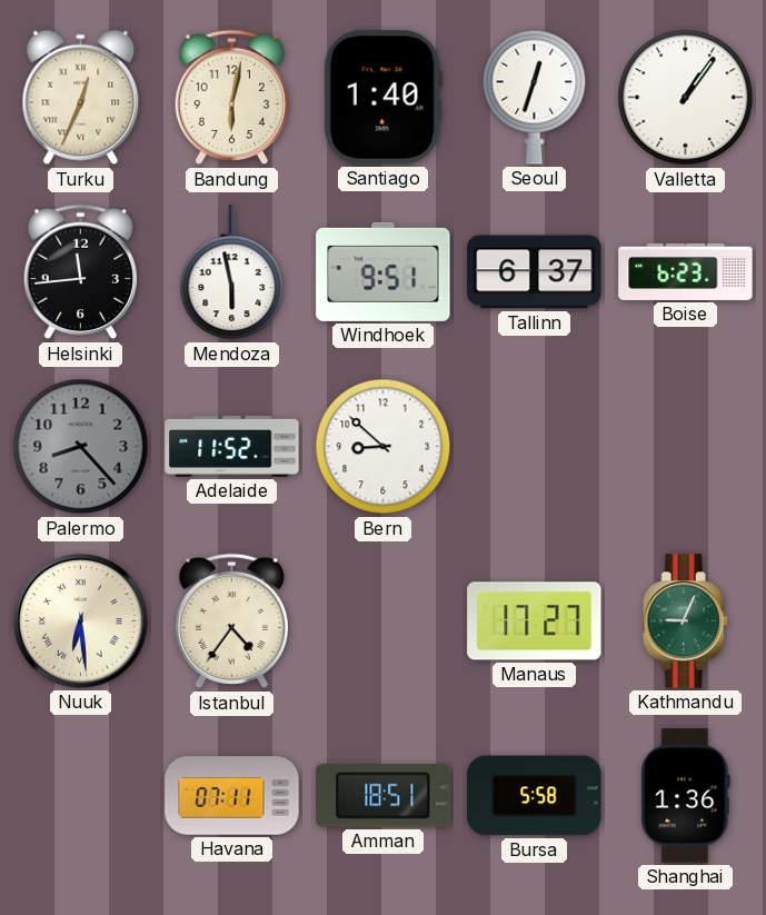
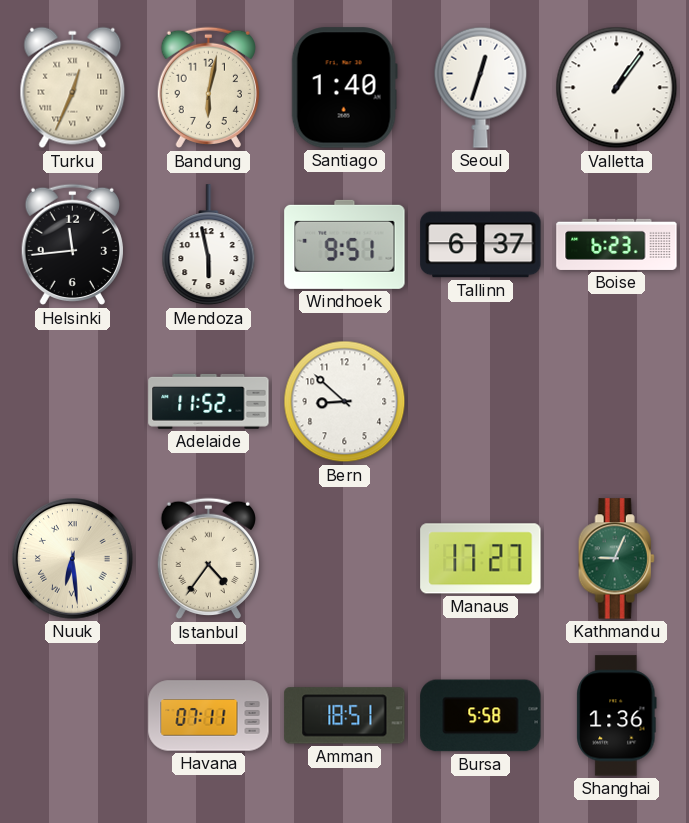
Palermo: 8:23 -> none (81, 447)
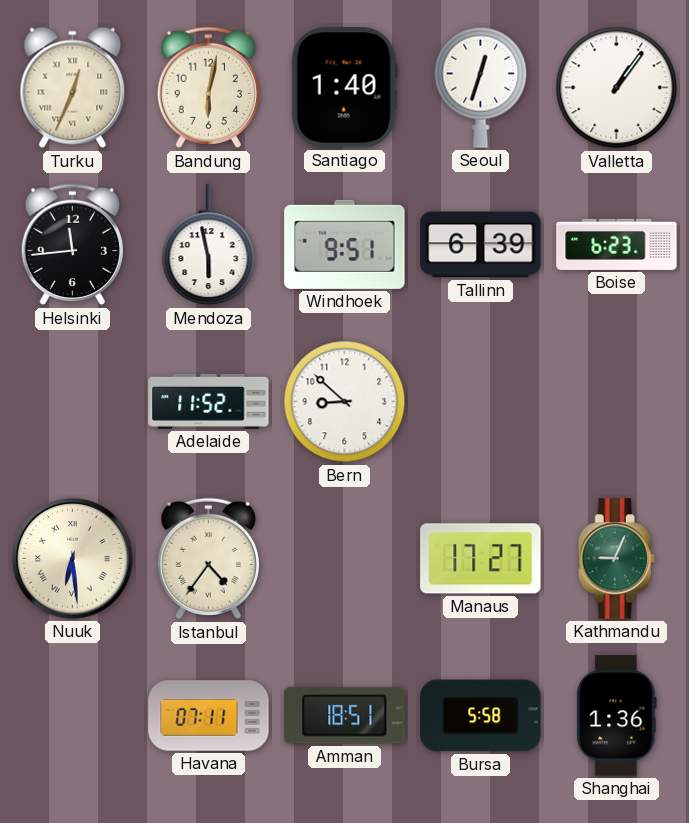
Tallinn: 6:37 -> 6:39 (481, 245)
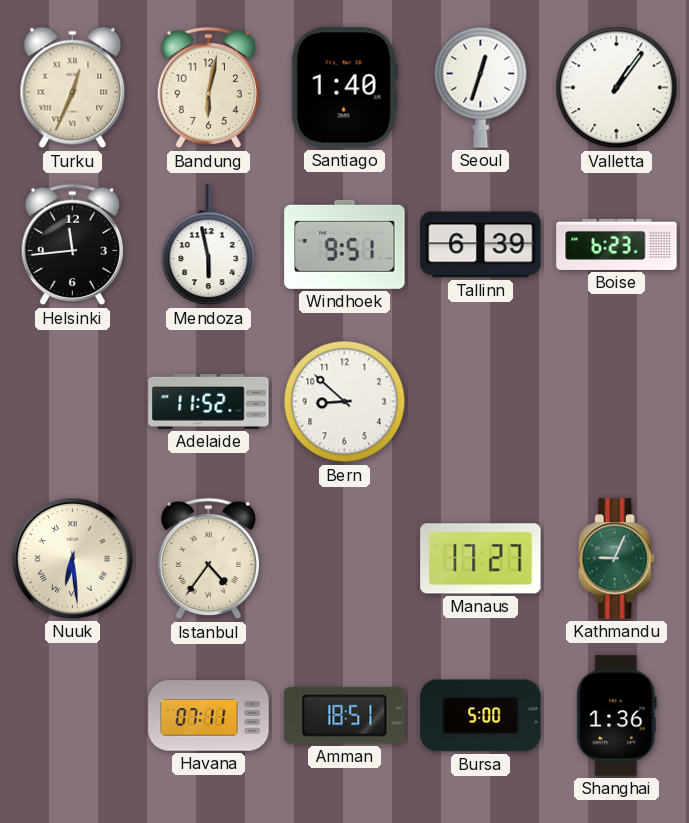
Bursa: 5:58 -> 5:00 (481, 716)
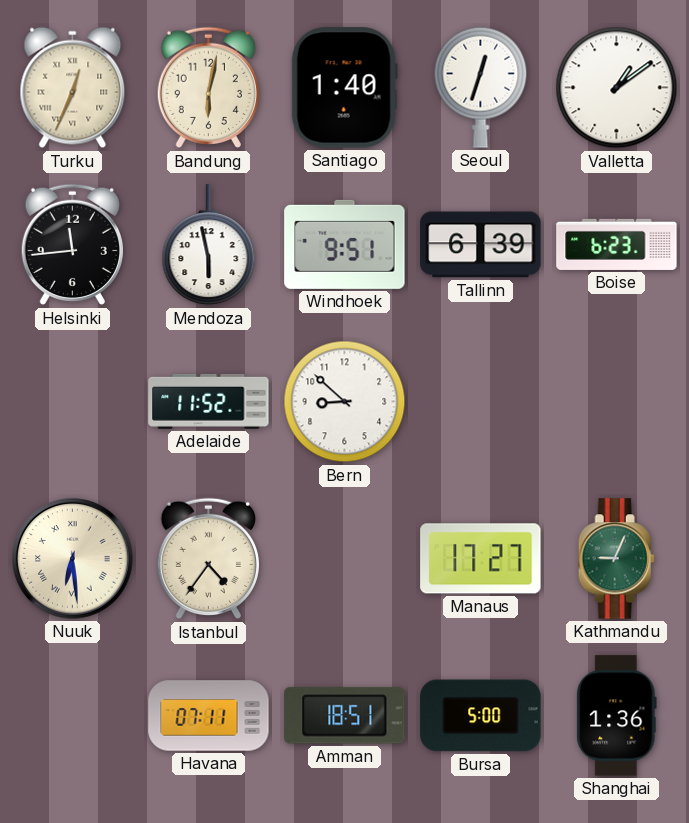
Valletta: 1:06 -> 1:09 (617, 88)
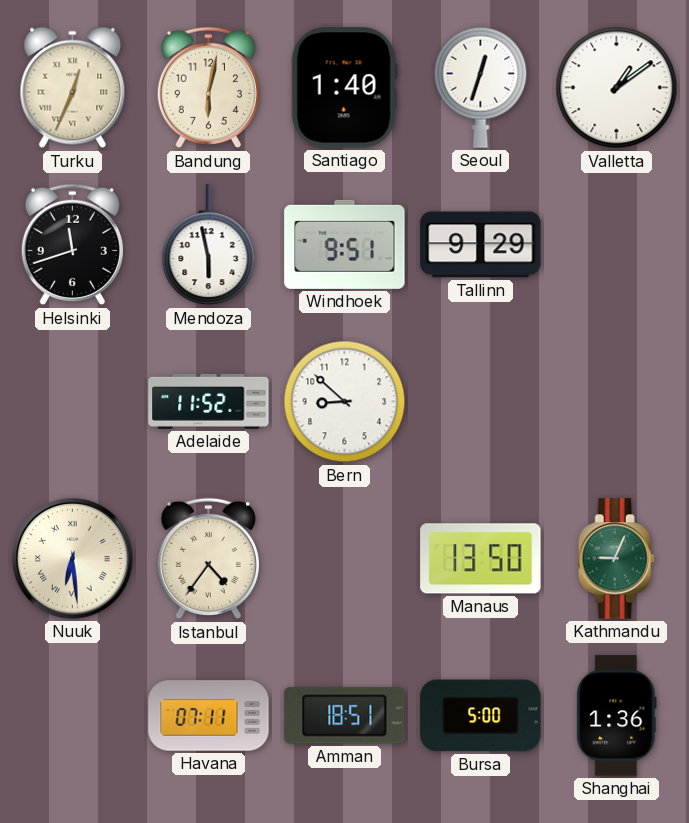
Helsinki: 11:44 -> 11:42 (72, 245)
Tallinn: 6:39 -> 9:29 (481, 245)
Boise: 6:23 -> none (617, 244)
Manaus: 17:27 -> 13:50 (481, 559)
